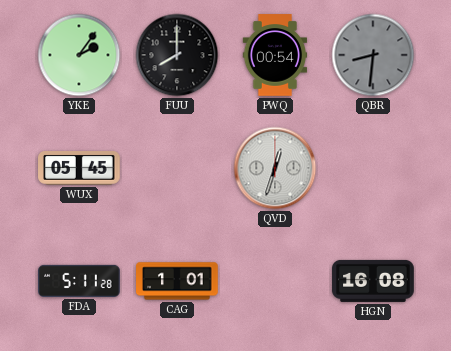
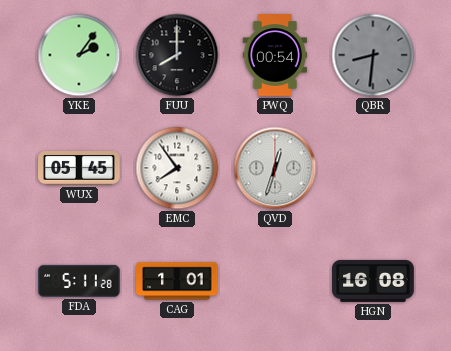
EMC: none -> 7:54 (177, 168)
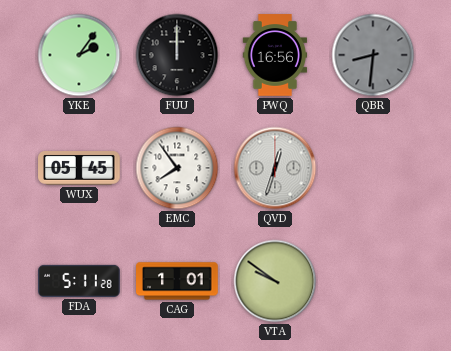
FUU: 8:00 -> 12:00 (177, 55)
PWQ: 00:54 -> 16:56 (275, 55)
VTA: none -> 9:51 (275, 281)
HGN: 16:08 -> none (373, 281)
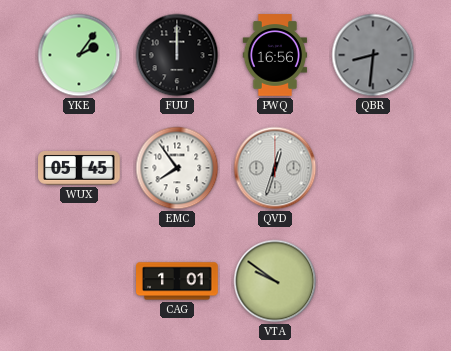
FDA: 5:11 -> none (79, 281)
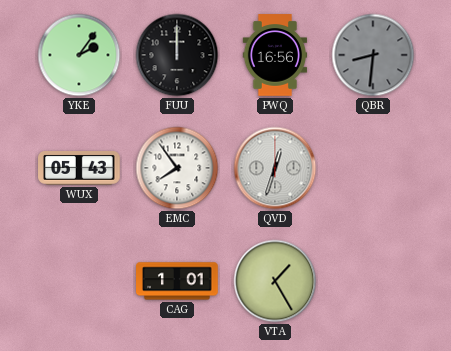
WUX: 05:45 -> 05:43 (79, 169)
VTA: 9:51 -> 1:25 (275, 281)
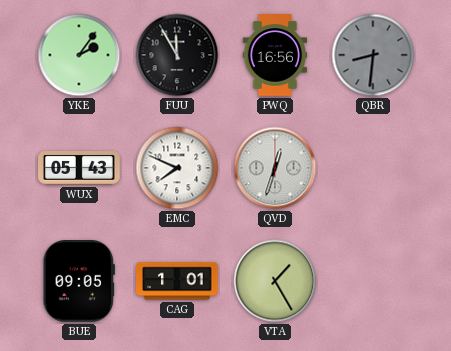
FUU: 12:00 -> 11:55 (177, 55)
EMC: 7:54 -> 7:49 (177, 168)
BUE: none -> 09:05 (79, 282)
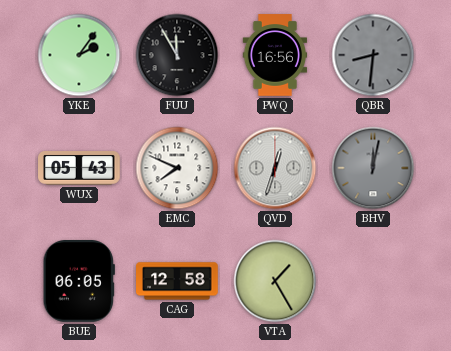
BHV: none -> 12:02 (373, 168)
BUE: 09:05 -> 06:05 (79, 282)
CAG: 1:01 -> 12:58 (177, 281)
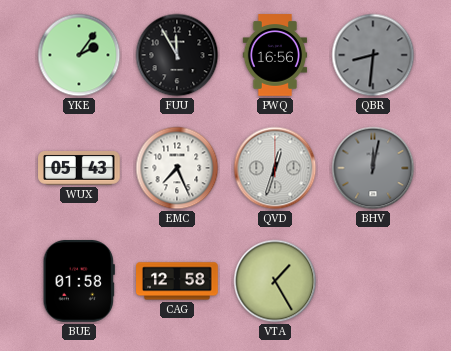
EMC: 7:49 -> 7:26 (177, 168)
BUE: 06:05 -> 01:58 (79, 282)
